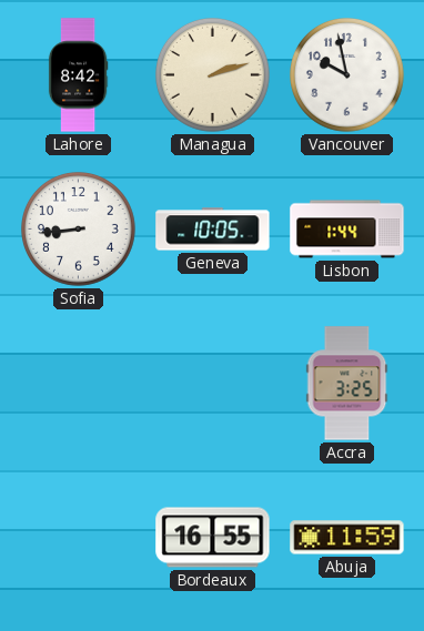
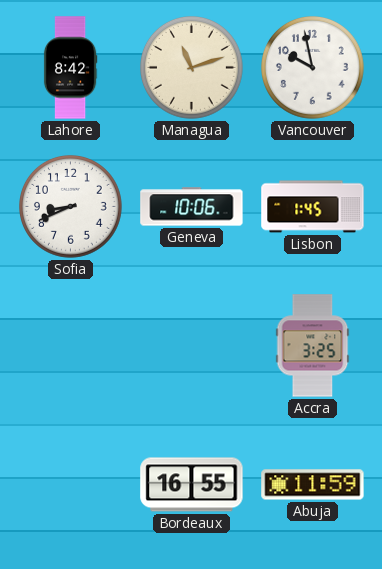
Managua: 2:12 -> 11:12 (192, 68)
Sofia: 8:44 -> 8:41 (71, 207)
Geneva: 10:05 -> 10:06 (192, 207)
Lisbon: 1:44 -> 1:45 (313, 207)
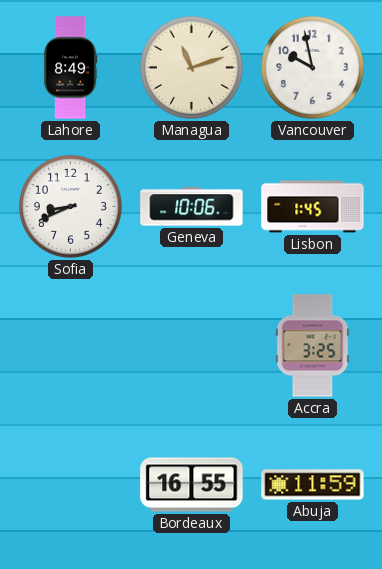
Lahore: 8:42 -> 8:49 (70, 68)
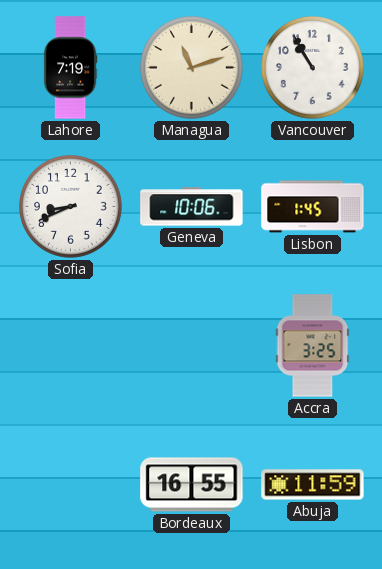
Lahore: 8:49 -> 7:19 (70, 68)
Vancouver: 9:58 -> 10:55 (313, 68)
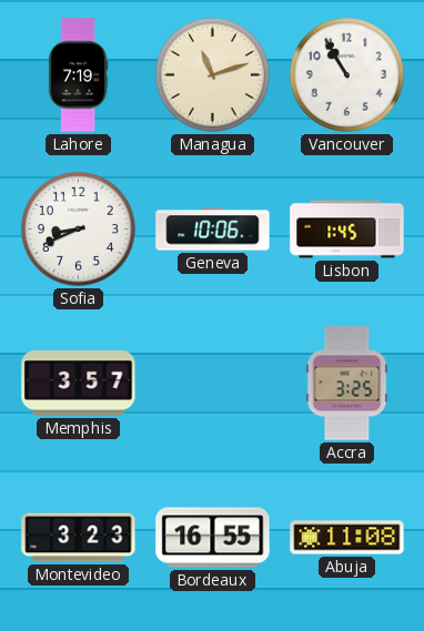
Memphis: none -> 3:57 (79, 384)
Montevideo: none -> 3:23 (79, 538)
Abuja: 11:59 -> 11:08 (347, 538)
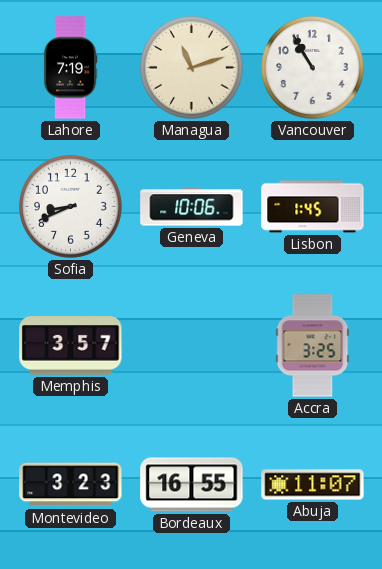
Abuja: 11:08 -> 11:07 (313, 485)
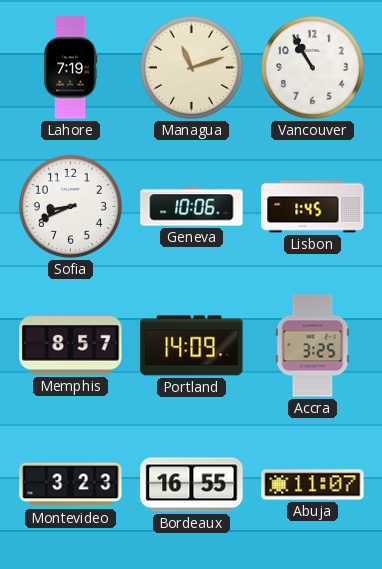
Memphis: 3:57 -> 8:57 (71, 346)
Portland: none -> 14:09 (192, 346)
